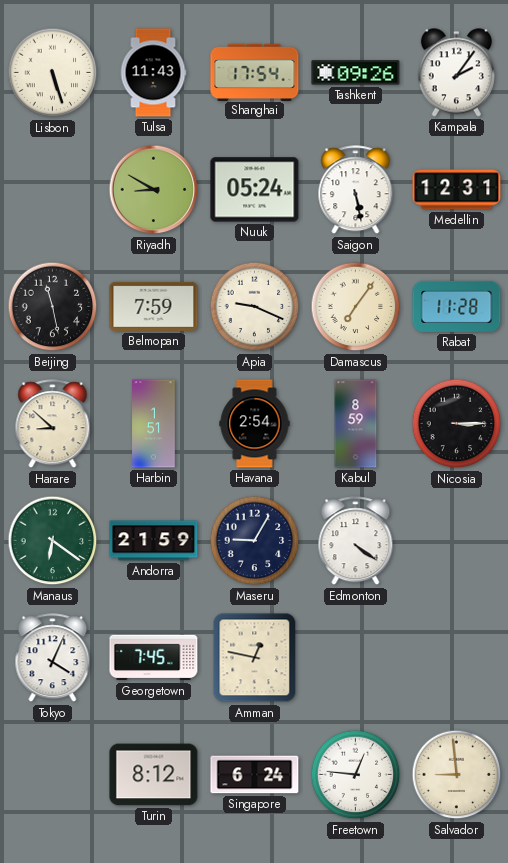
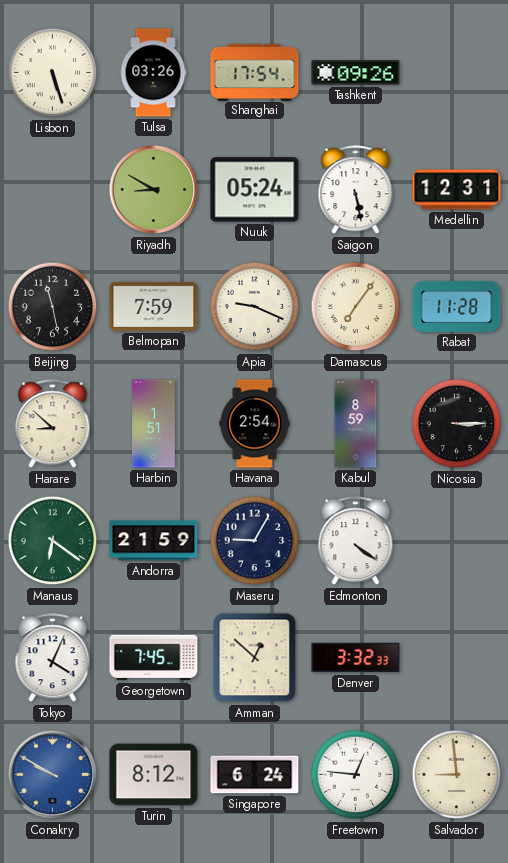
Tulsa: 11:43 -> 03:26 (153, 73)
Kampala: 2:06 -> none (456, 73)
Amman: 12:47 -> 12:52 (255, 658)
Denver: none -> 3:32 (356, 658)
Conakry: none -> 9:50 (53, 775)
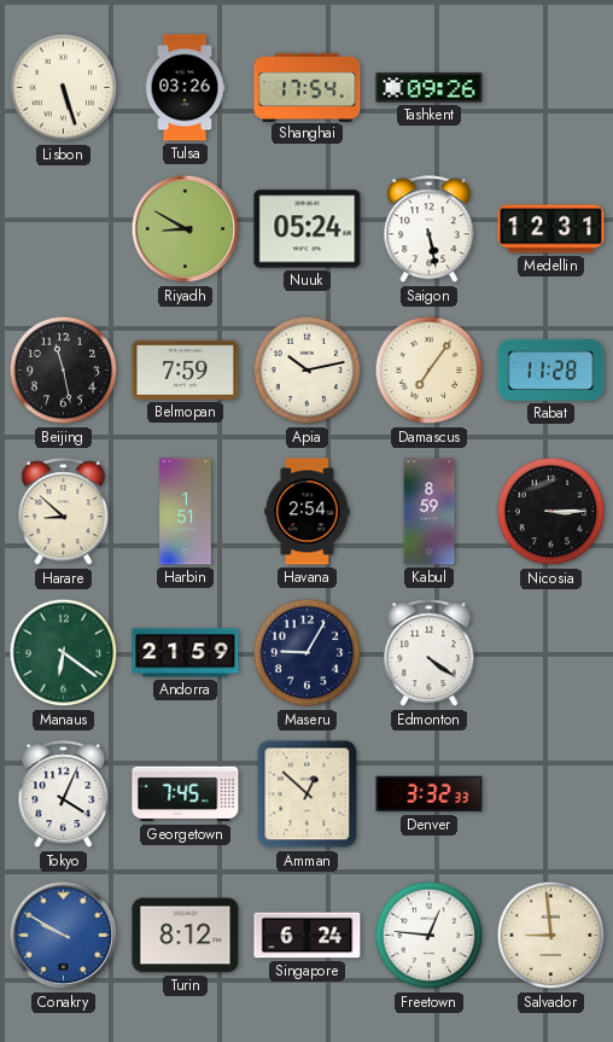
Apia: 9:19 -> 10:13 (308, 371)
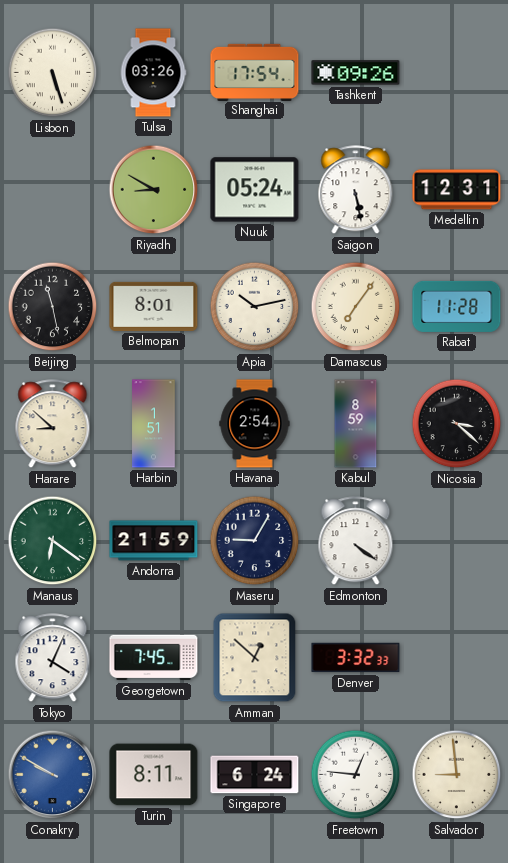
Belmopan: 7:59 -> 8:01 (154, 306)
Nicosia: 3:15 -> 3:22 (457, 424)
Turin: 8:12 -> 8:11 (154, 775)
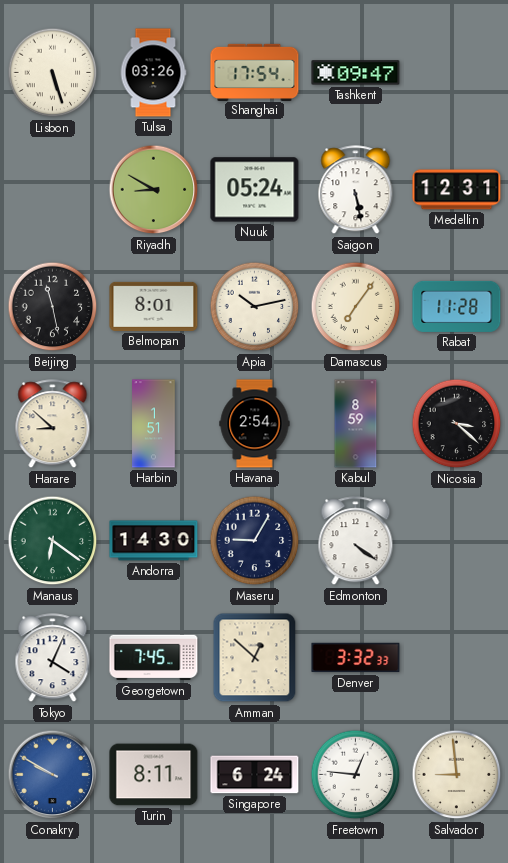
Tashkent: 09:26 -> 09:47 (356, 73)
Andorra: 21:59 -> 14:30 (154, 541)
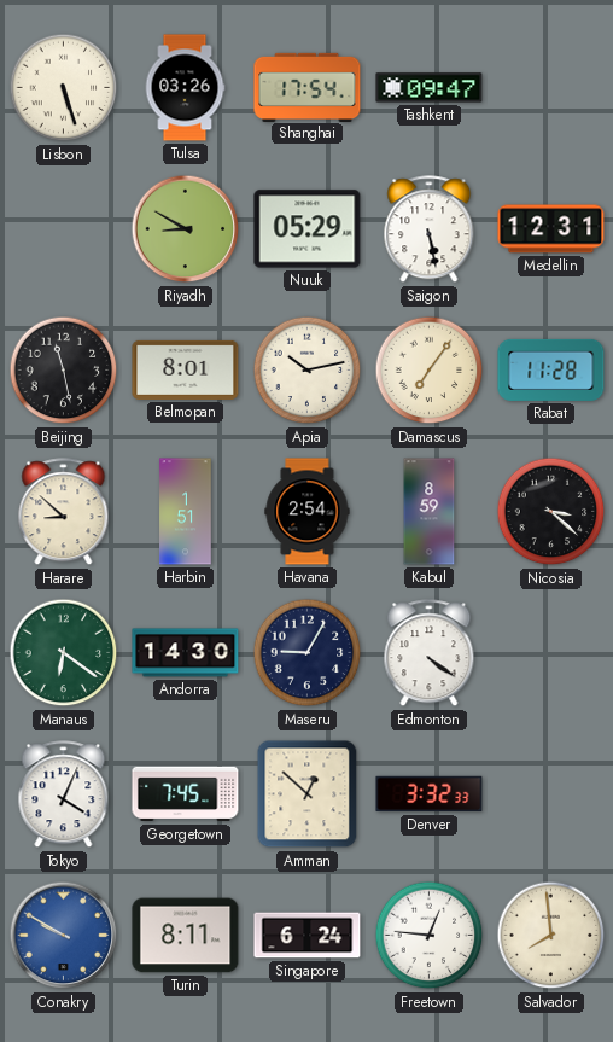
Nuuk: 05:24 -> 05:29 (308, 229)
Salvador: 8:59 -> 7:59 (551, 936)
